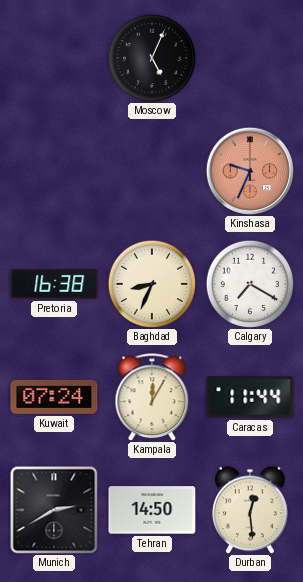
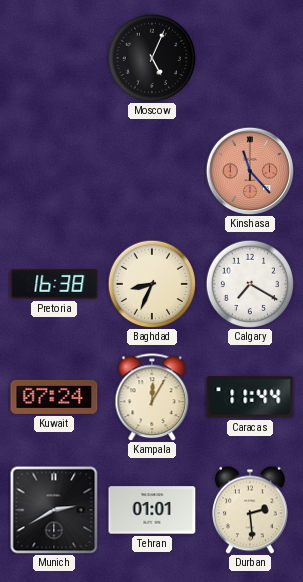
Kinshasa: 9:34 -> 11:23 (249, 170)
Tehran: 14:50 -> 01:01 (152, 510)
Durban: 12:29 -> 2:29 (251, 510)
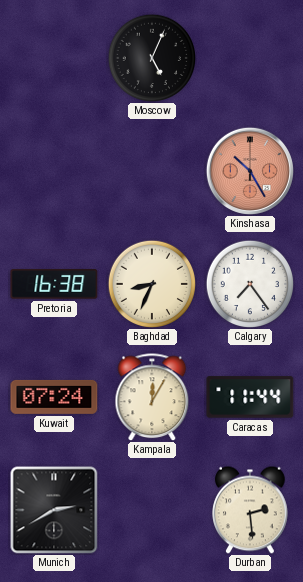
Kinshasa: 11:23 -> 10:25 (249, 170)
Calgary: 7:20 -> 7:24 (249, 283)
Tehran: 01:01 -> none (152, 510)
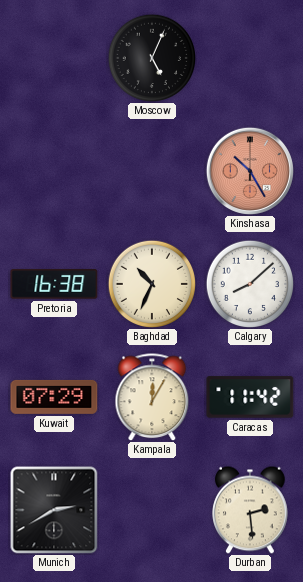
Baghdad: 8:34 -> 10:34 (151, 283)
Calgary: 7:24 -> 8:08 (249, 283)
Kuwait: 07:24 -> 07:29 (54, 397)
Caracas: 11:44 -> 11:42 (250, 397)
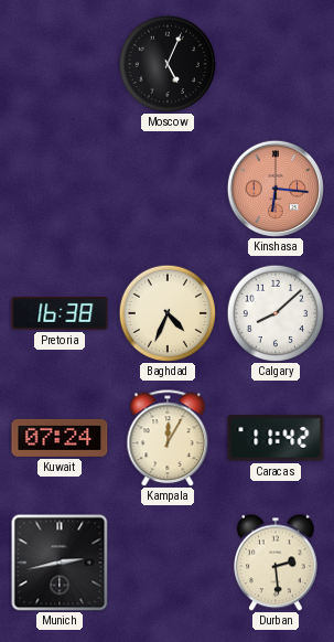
Kinshasa: 10:25 -> 6:16 (274, 188)
Baghdad: 10:34 -> 4:34 (166, 312)
Kuwait: 07:29 -> 07:24 (60, 438)
Munich: 2:40 -> 2:43 (60, 563)
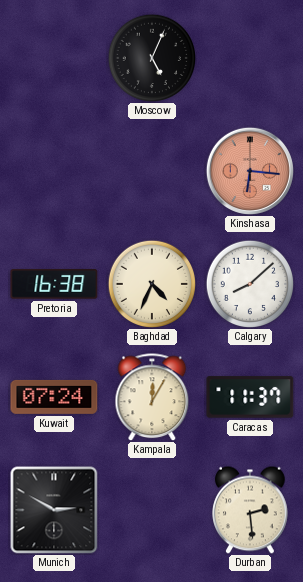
Caracas: 11:42 -> 11:37 (250, 397)
Munich: 2:43 -> 2:50 (54, 510)
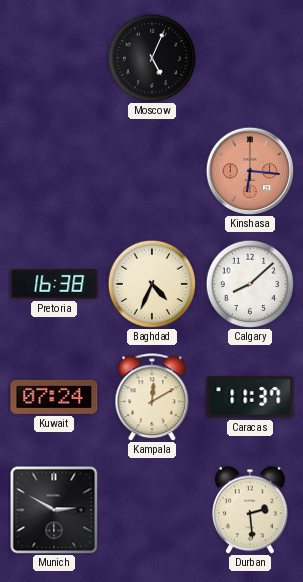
Kampala: 12:05 -> 12:10 (152, 397)
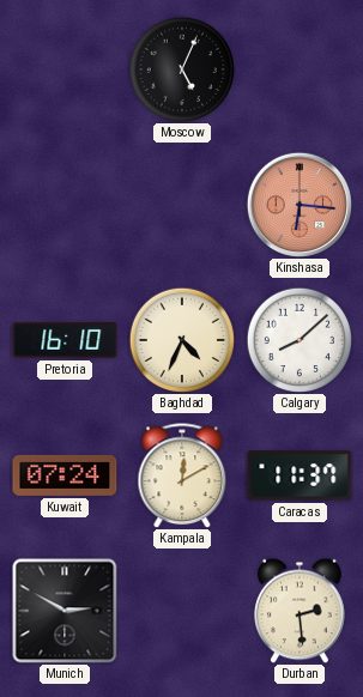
Pretoria: 16:38 -> 16:10 (65, 340)
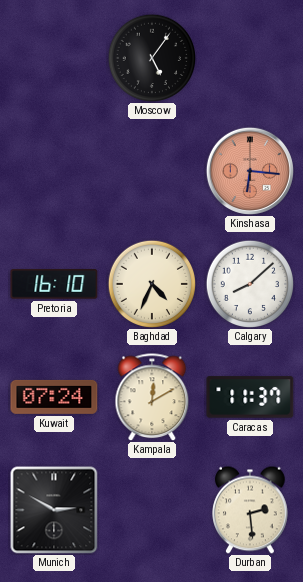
Moscow: 5:04 -> 5:06 (151, 57)
